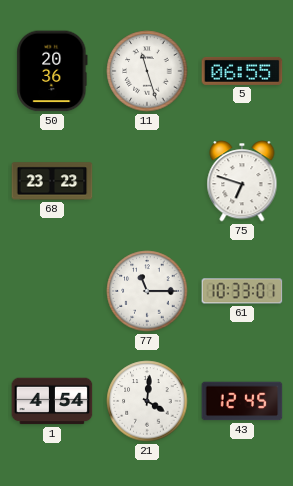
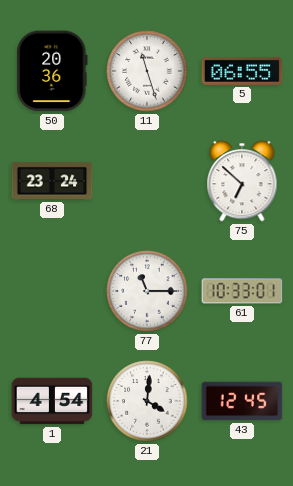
68: 23:23 -> 23:24 (52, 181)
75: 6:48 -> 6:52 (242, 181)
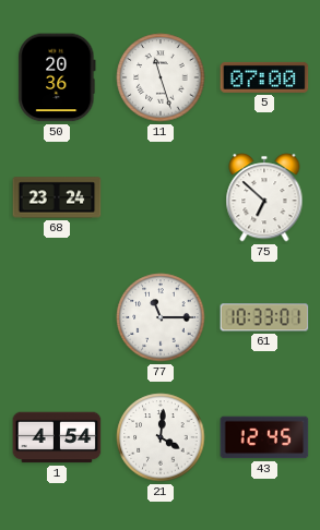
5: 06:55 -> 07:00 (264, 77)
